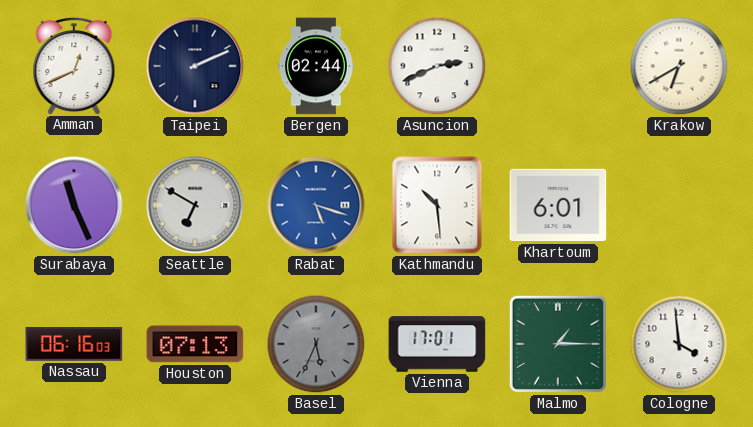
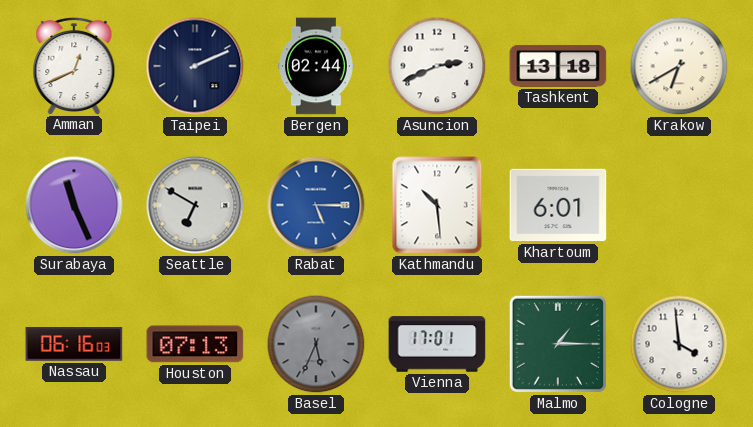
Tashkent: none -> 13:18 (558, 66)
Rabat: 5:18 -> 5:15 (316, 205)
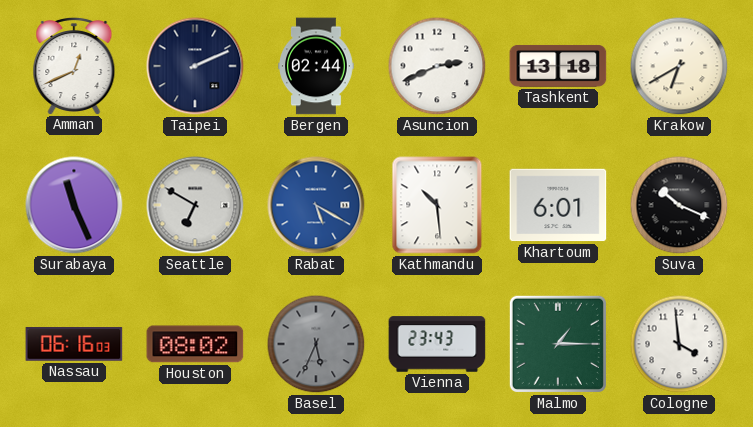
Rabat: 5:15 -> 5:20 (316, 205)
Suva: none -> 10:19 (679, 205)
Houston: 07:13 -> 08:02 (195, 344)
Vienna: 17:01 -> 23:43 (437, 344)
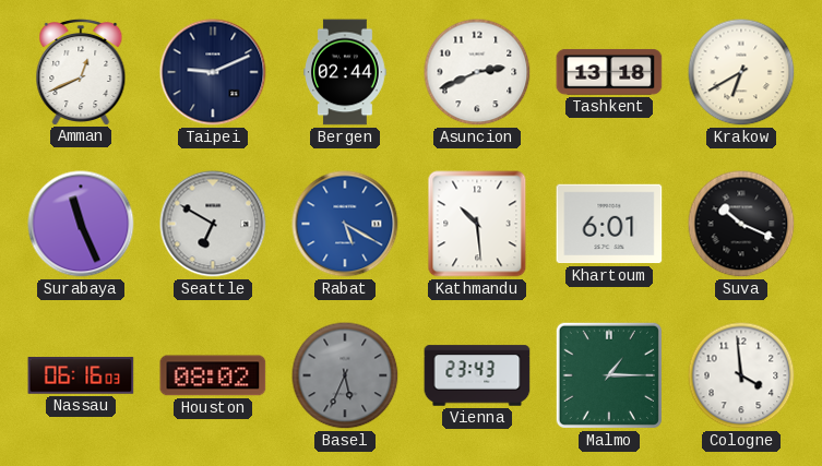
Taipei: 2:11 -> 9:11 (213, 72)
